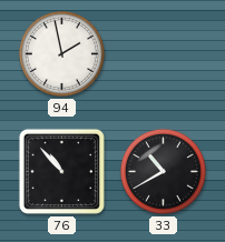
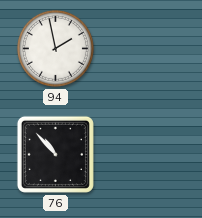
33: 10:40 -> none (163, 171)
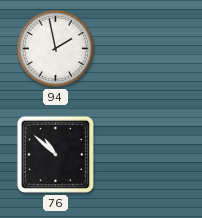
76: 10:53 -> 10:52 (55, 154)
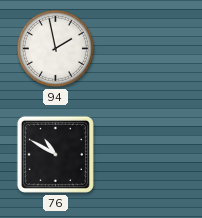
76: 10:52 -> 10:50 (55, 154)
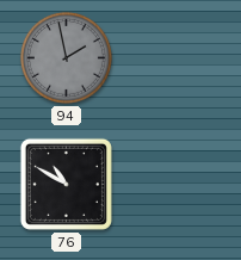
94 dial: white -> grey (66, 57)
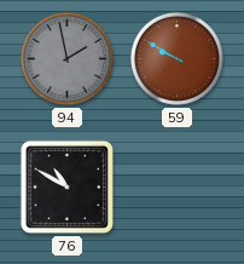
59: none -> 9:50 (176, 58)
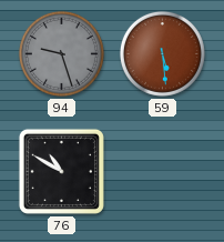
94: 1:58 -> 9:27 (61, 53)
59: 9:50 -> 5:29 (162, 53)
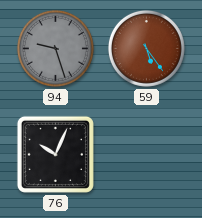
59: 5:29 -> 5:24 (146, 48)
76: 10:50 -> 10:04 (55, 154)
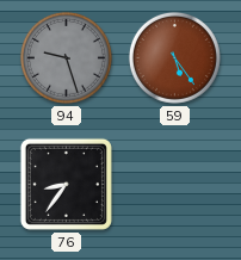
76: 10:04 -> 8:36 (66, 184)
